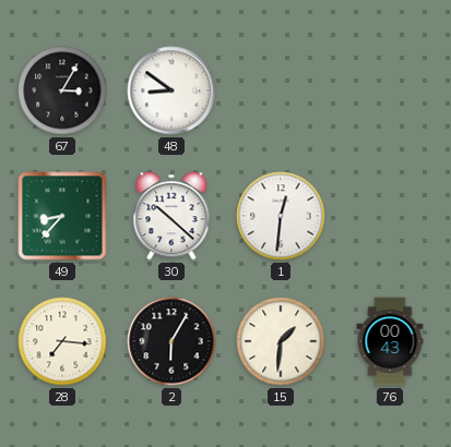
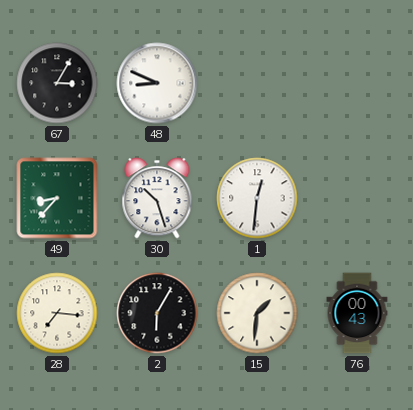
48: 8:51 -> 8:49 (157, 83)
30: 10:22 -> 10:27 (157, 198)
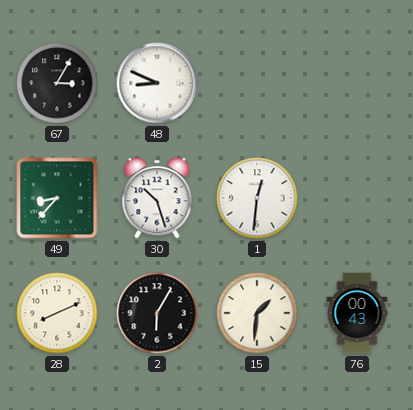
28: 7:16 -> 8:11 (57, 313)
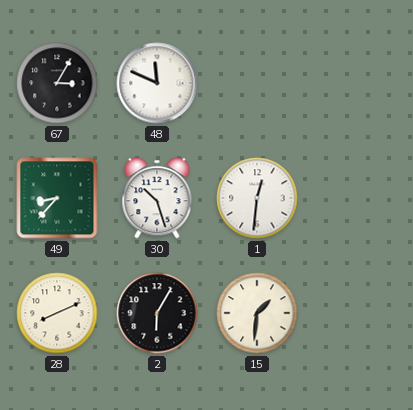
48: 8:49 -> 11:49 (157, 83)
76: 00:43 -> none (357, 313)
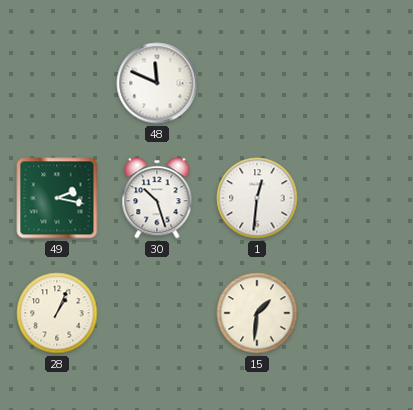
67: 3:05 -> none (57, 83)
49: 8:37 -> 2:17 (57, 198)
28: 8:11 -> 1:04 (57, 313)
2: 6:05 -> none (157, 313)
